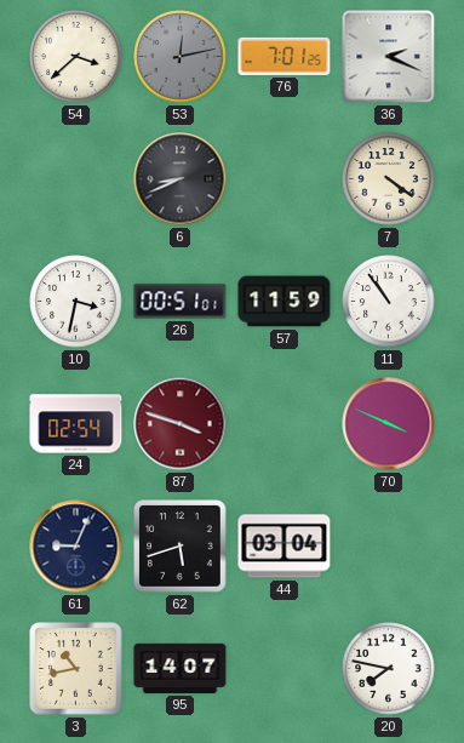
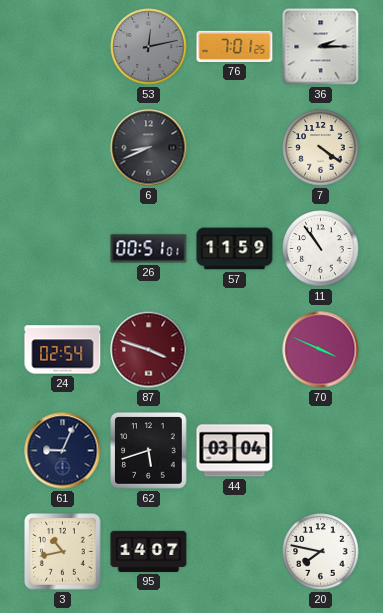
54: 3:38 -> none (76, 57)
36: 2:19 -> 2:15 (321, 47)
10: 3:32 -> none (76, 302)
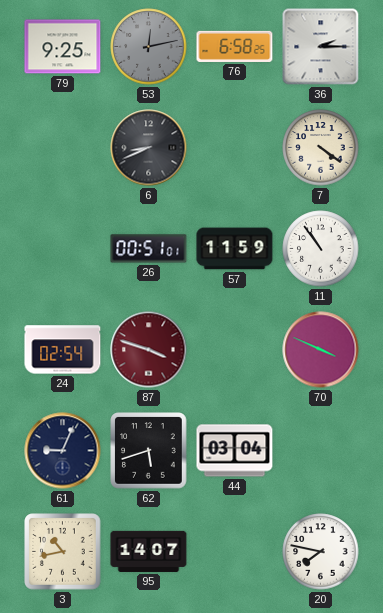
79: none -> 9:25 (63, 47)
76: 7:01 -> 6:58 (235, 46)
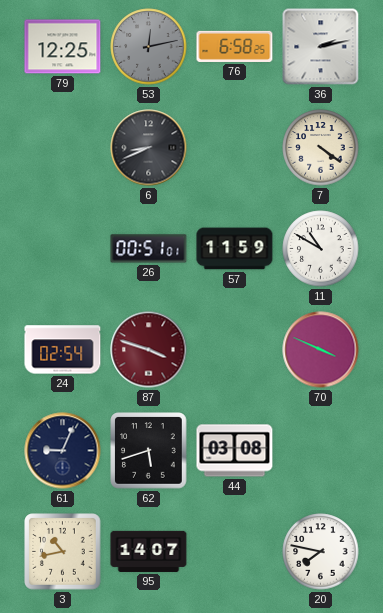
79: 9:25 -> 12:25 (63, 47)
36: 2:15 -> 2:13 (321, 47)
11: 10:54 -> 10:50 (321, 249)
44: 03:04 -> 03:08 (235, 451)
